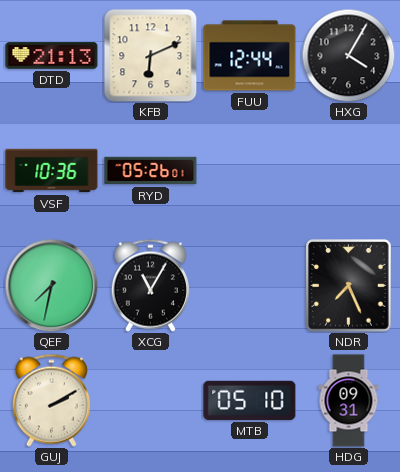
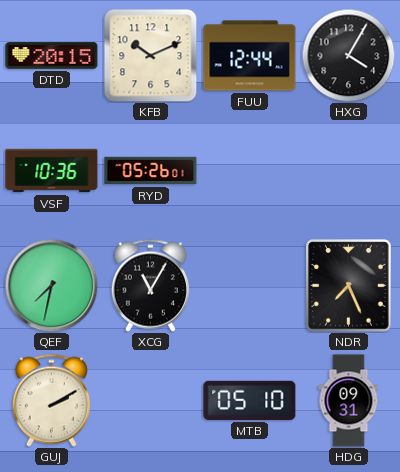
DTD: 21:13 -> 20:15 (52, 56)
KFB: 6:11 -> 10:11 (151, 56)
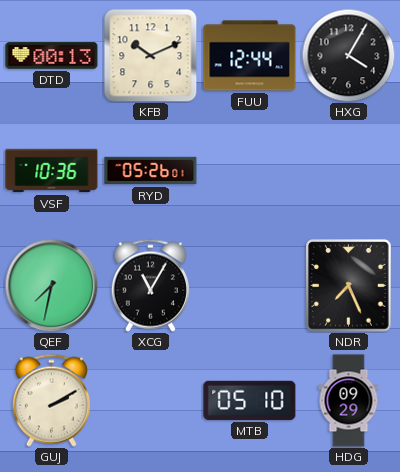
DTD: 20:15 -> 00:13 (52, 56)
HDG: 09:31 -> 09:29 (349, 401)
